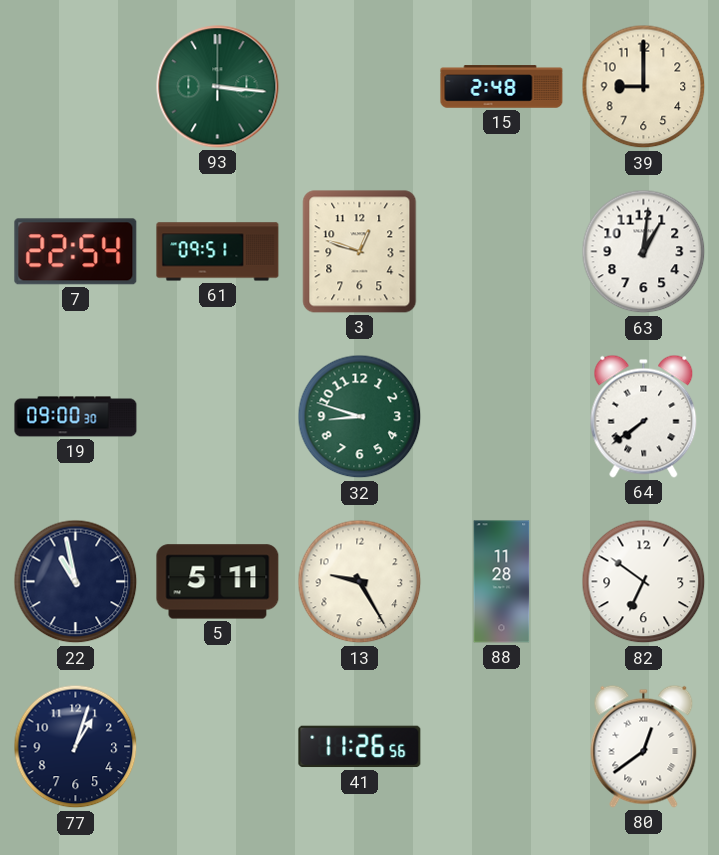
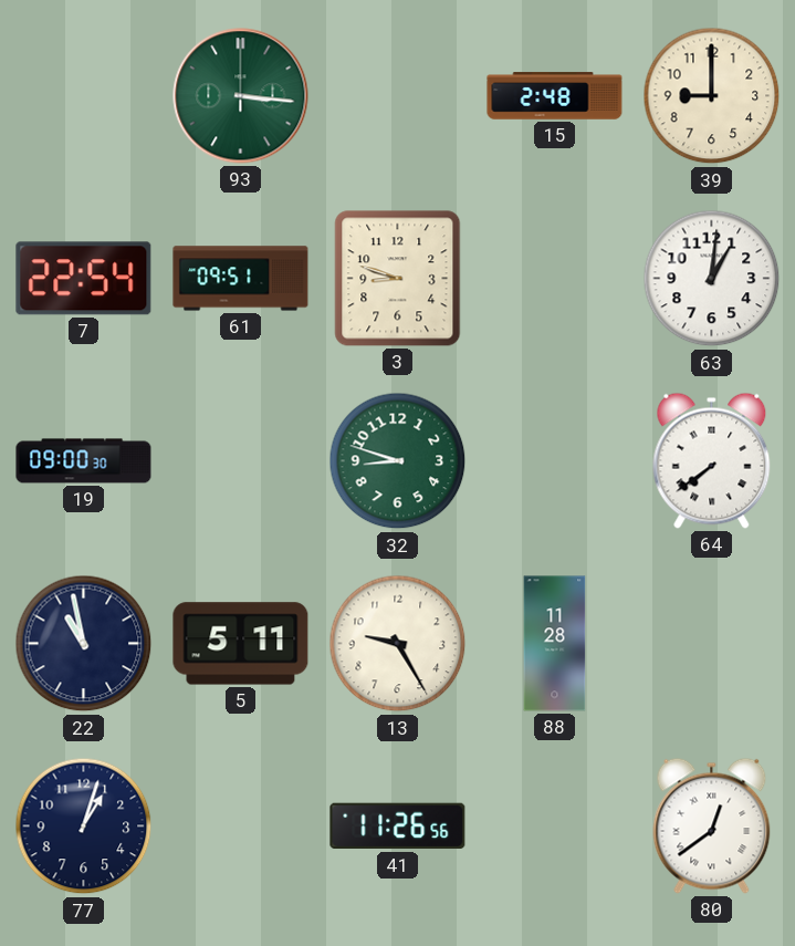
3: 12:48 -> 8:48 (398, 279)
82: 6:51 -> none (644, 582)
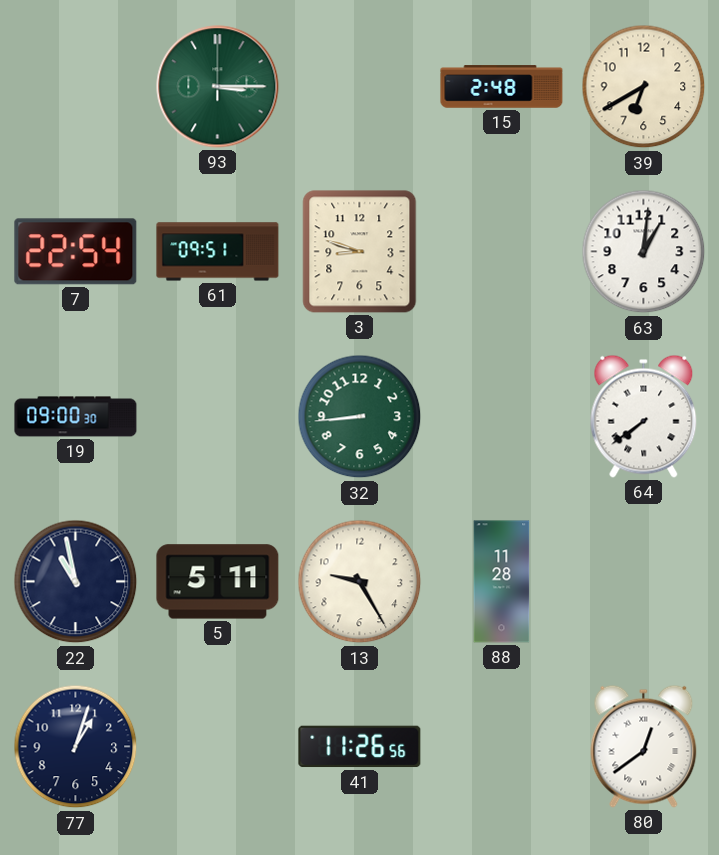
93: 3:16 -> 3:15 (218, 87)
39: 9:00 -> 6:40 (644, 87)
32: 8:48 -> 8:44 (360, 417)
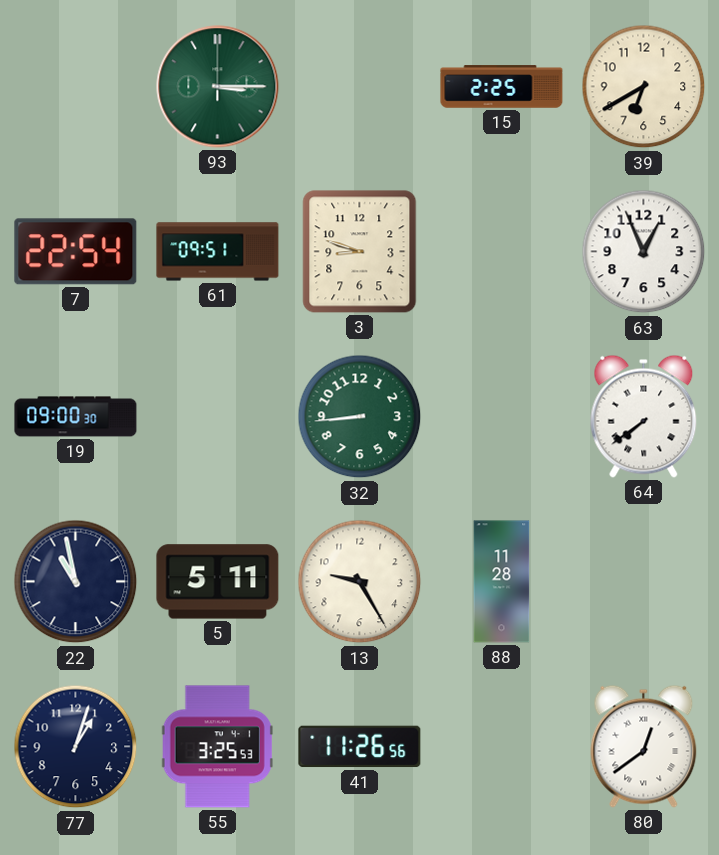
15: 2:48 -> 2:25 (502, 87)
63: 1:01 -> 12:56 (644, 252)
55: none -> 3:25 (217, 747)
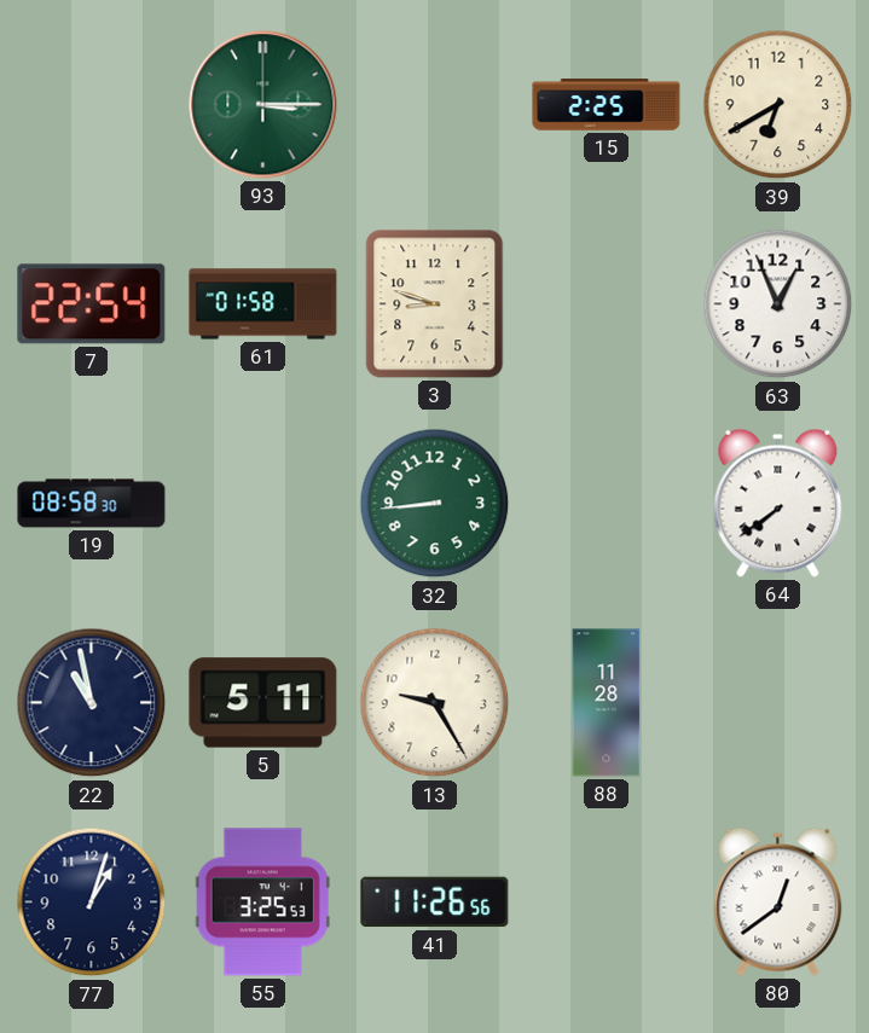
61: 09:51 -> 01:58 (263, 304)
19: 09:00 -> 08:58 (92, 504)
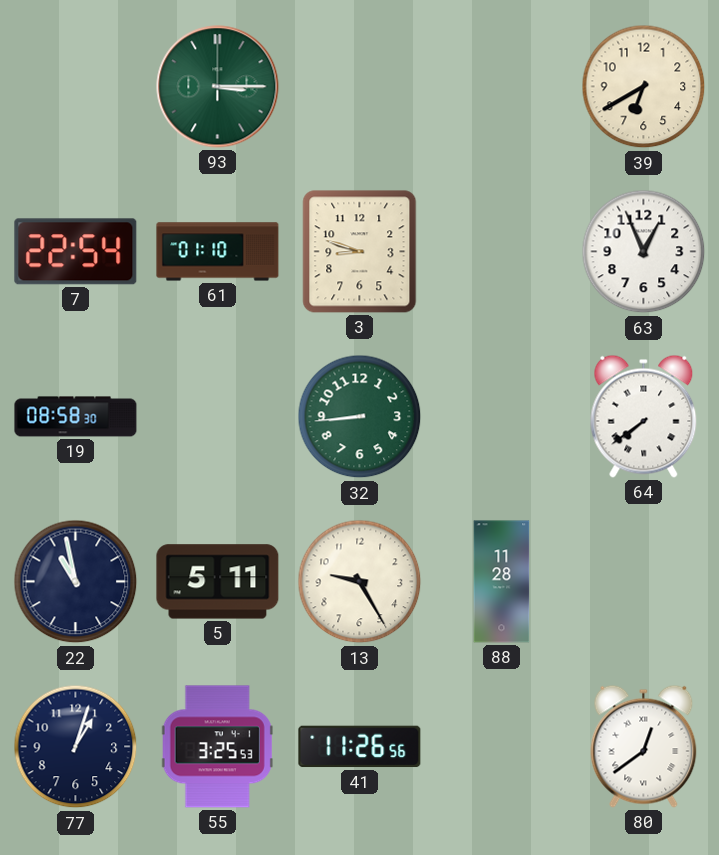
15: 2:25 -> none (607, 105)
61: 01:58 -> 01:10 (218, 252)
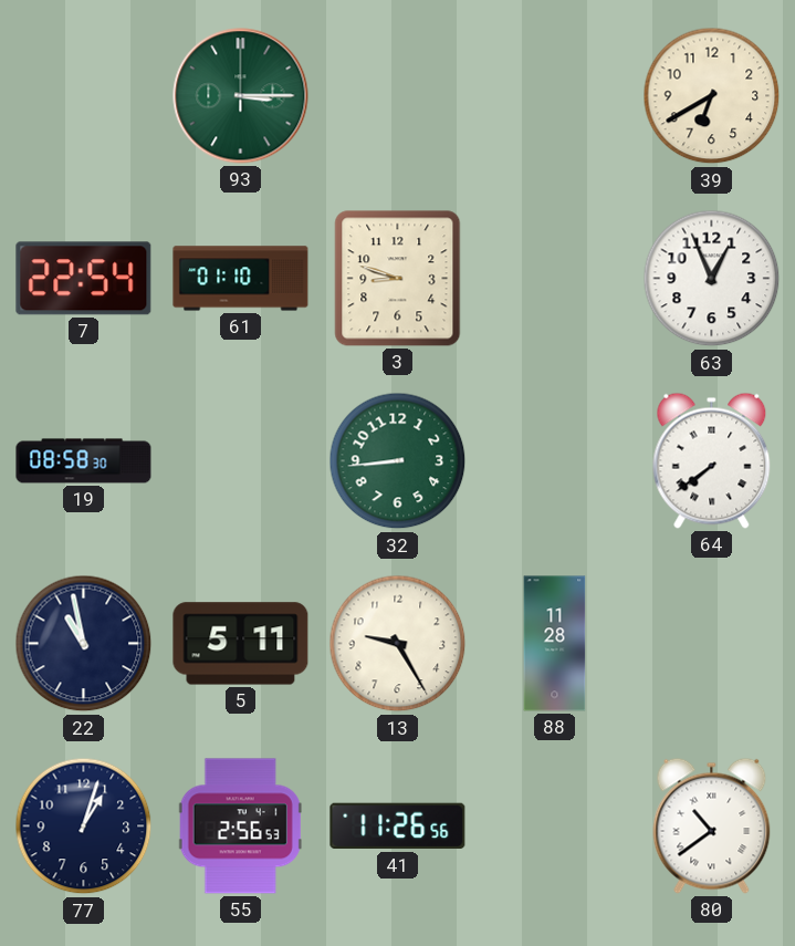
55: 3:25 -> 2:56 (240, 827)
80: 12:39 -> 10:39 (712, 825)
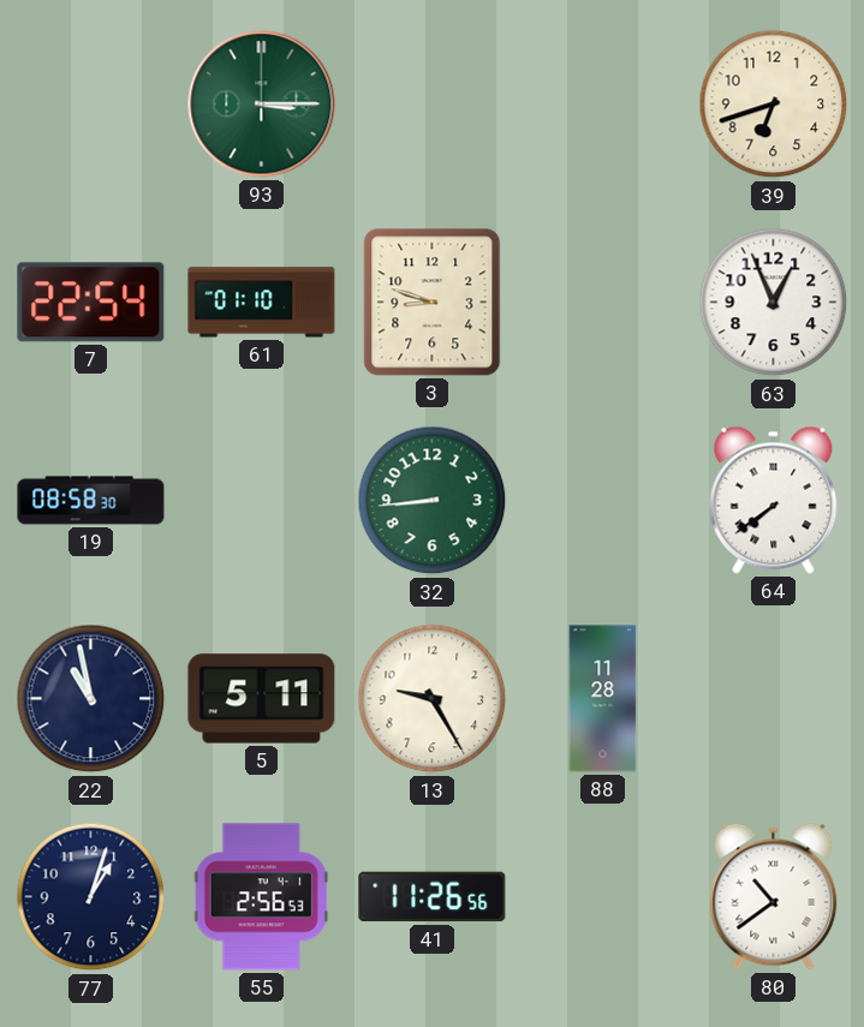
39: 6:40 -> 6:42 (774, 105)
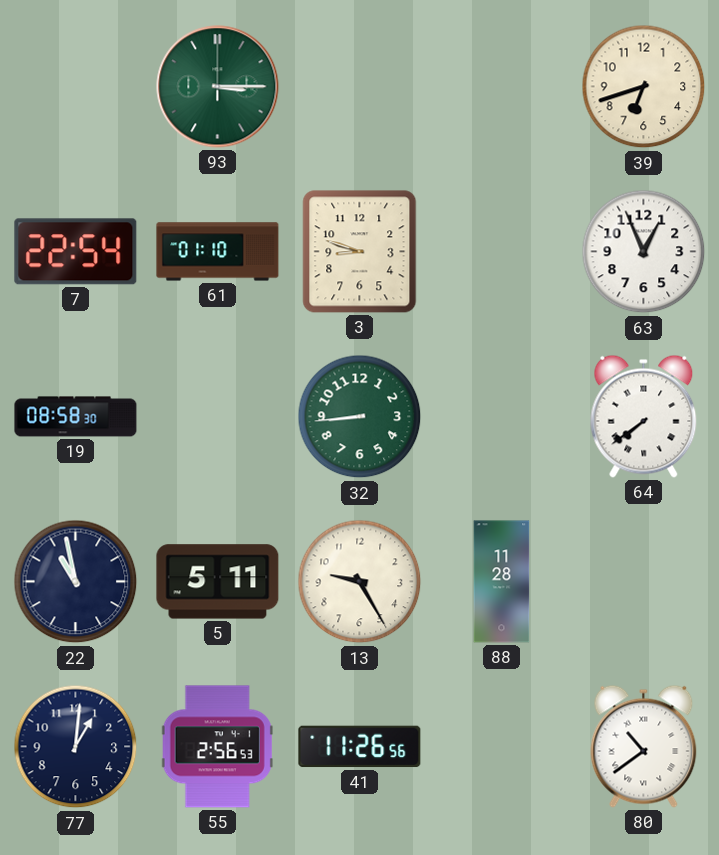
77: 1:03 -> 1:01 (76, 747)
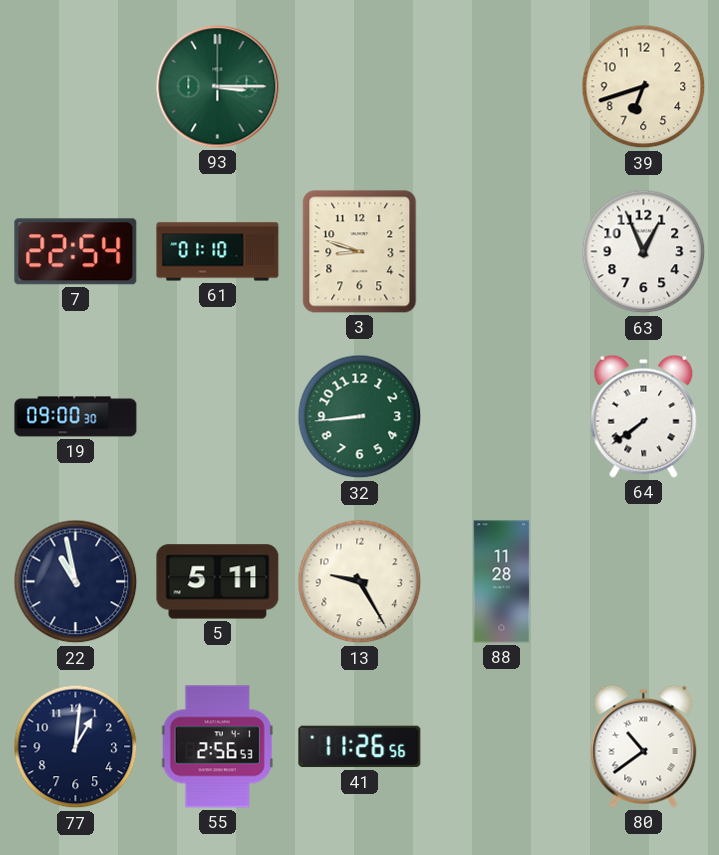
19: 08:58 -> 09:00 (76, 417)
